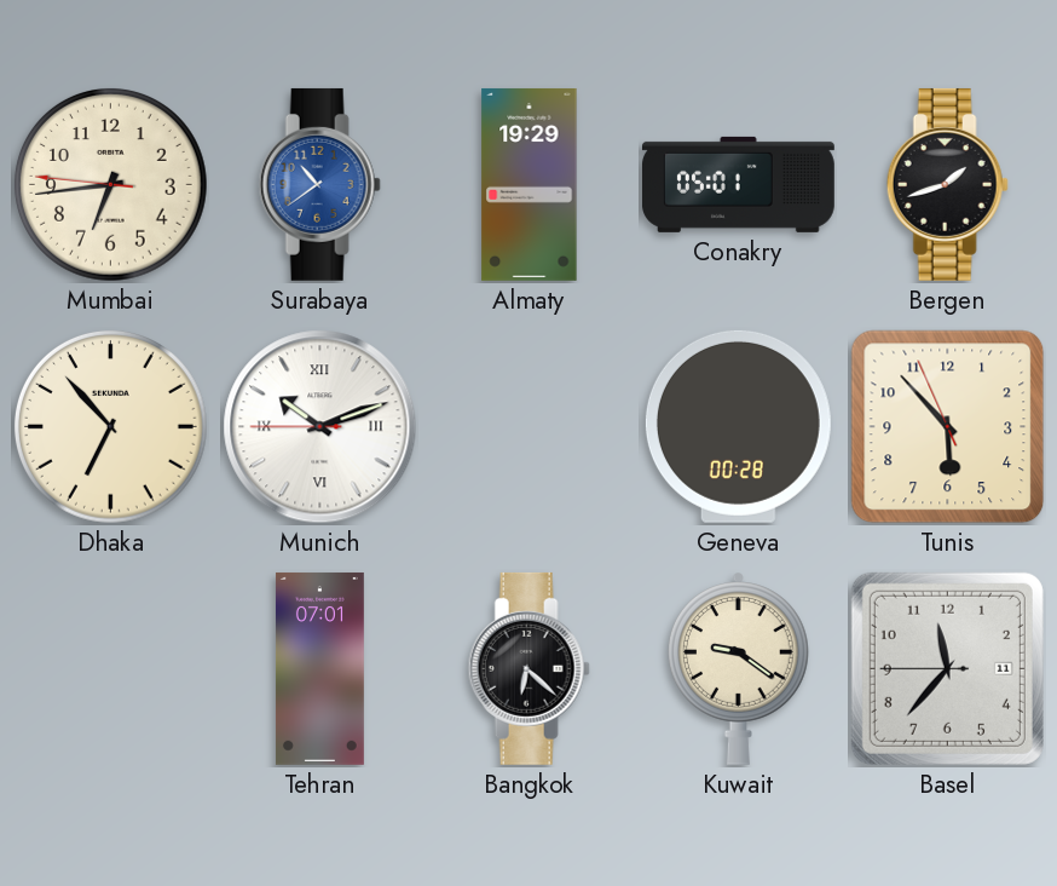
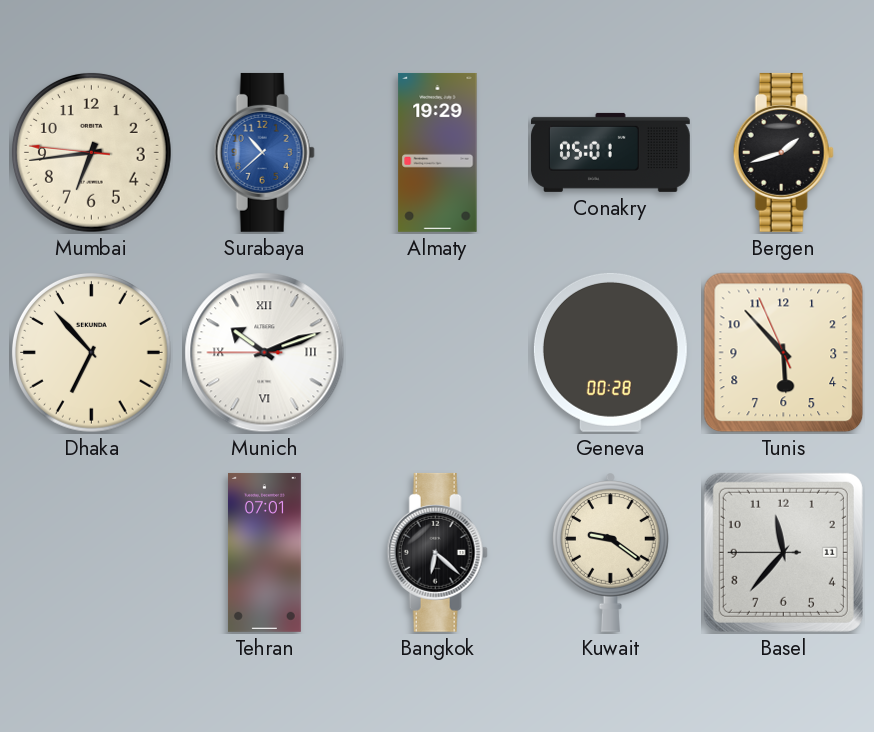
Surabaya: 10:39 -> 10:38 (264, 152)
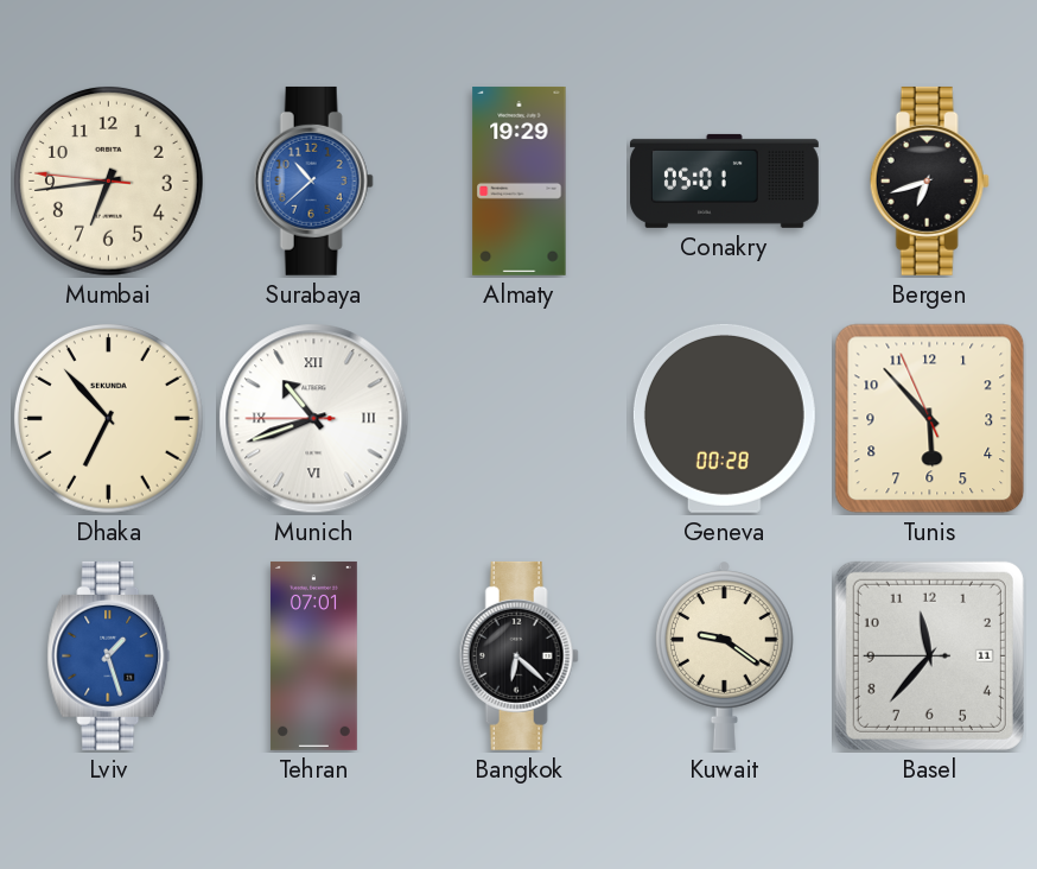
Bergen: 1:42 -> 6:42 (929, 180)
Munich: 10:11 -> 10:41 (314, 419)
Lviv: none -> 1:27 (109, 655)
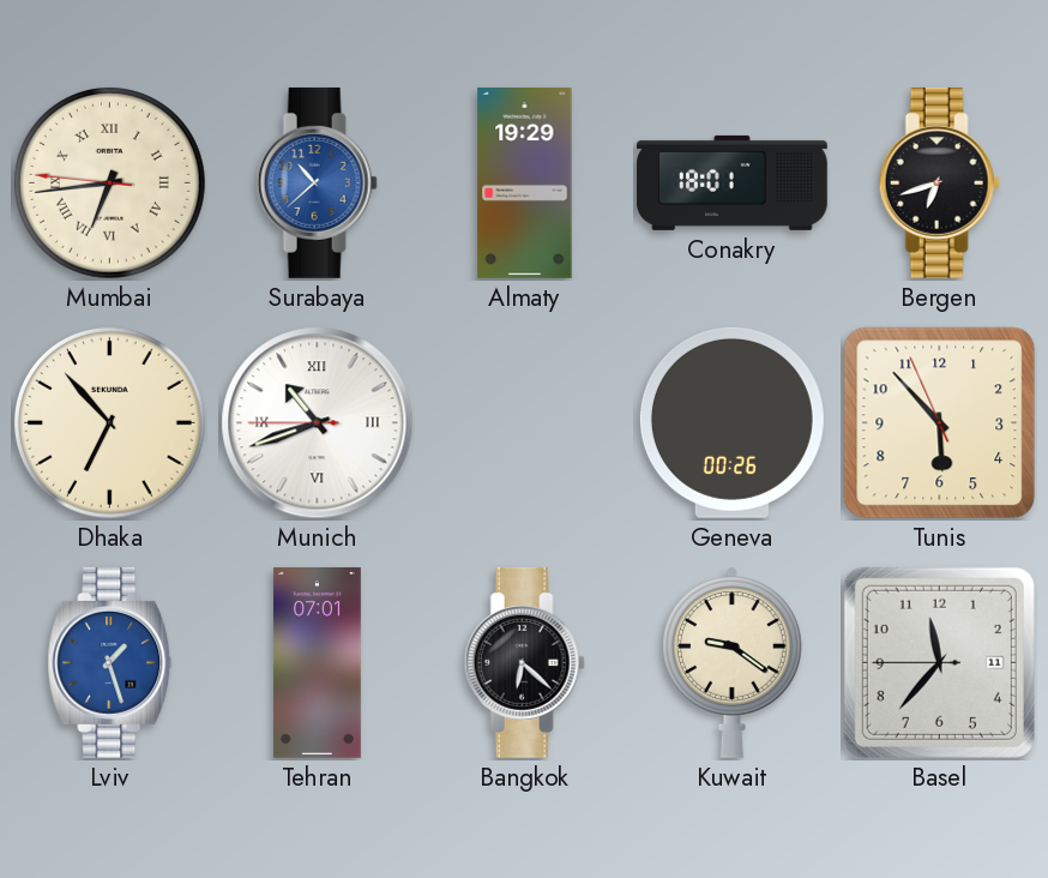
Mumbai numerals: Arabic -> Roman (110, 184)
Conakry: 05:01 -> 18:01 (731, 182)
Geneva: 00:28 -> 00:26 (731, 422)
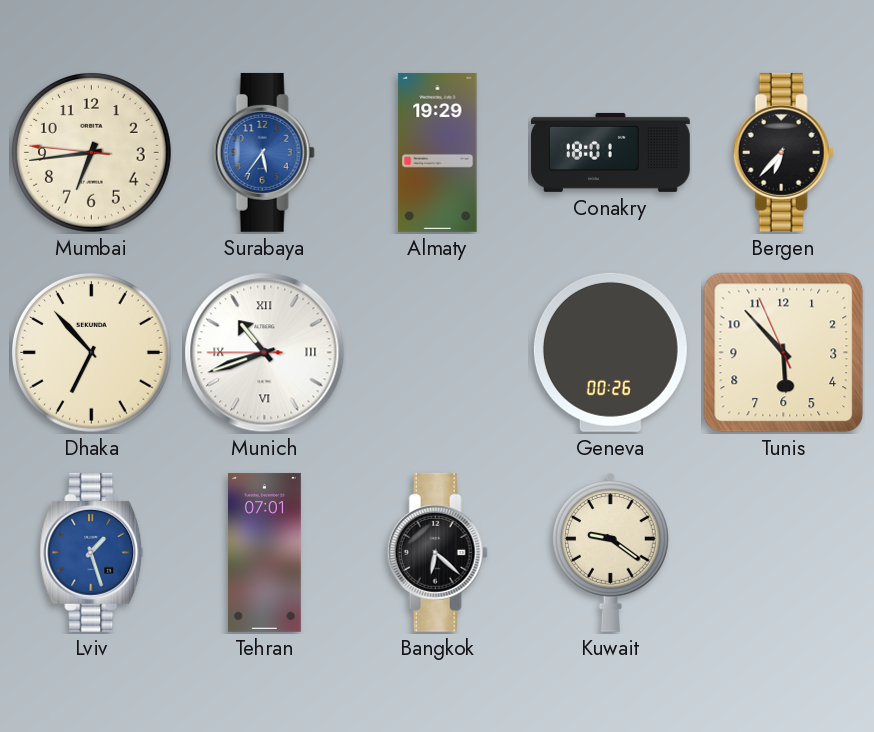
Mumbai numerals: Roman -> Arabic (92, 153)
Surabaya: 10:38 -> 5:36 (264, 152)
Bergen: 6:42 -> 6:37 (783, 152)
Basel: 11:36 -> none (939, 662)
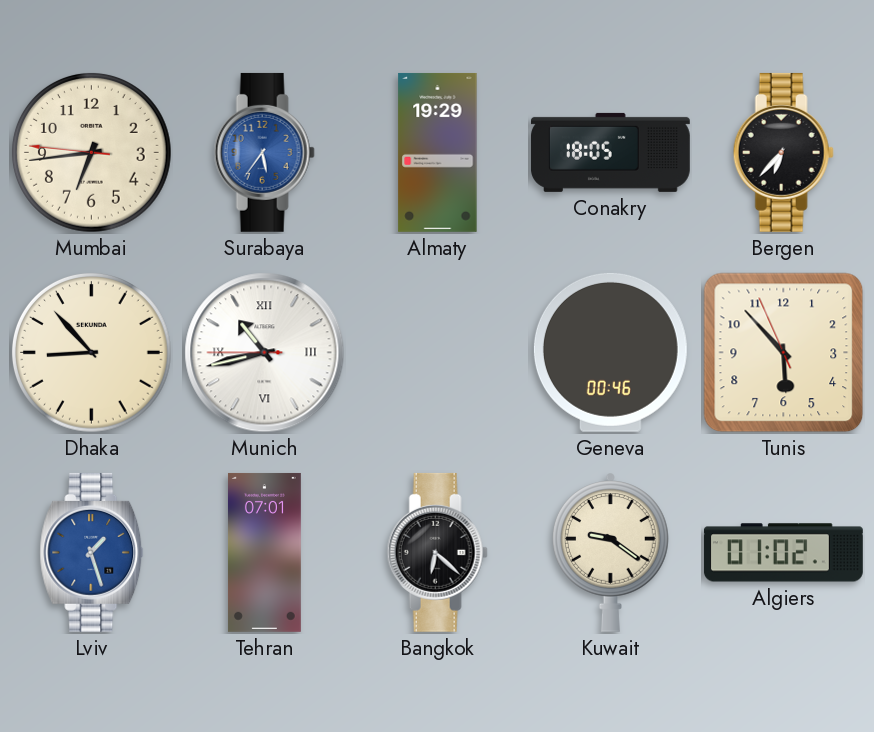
Conakry: 18:01 -> 18:05 (610, 152)
Dhaka: 6:53 -> 8:53 (92, 353)
Munich: 10:41 -> 10:42 (265, 353)
Geneva: 00:26 -> 00:46 (610, 352)
Algiers: none -> 01:02 (783, 553)
